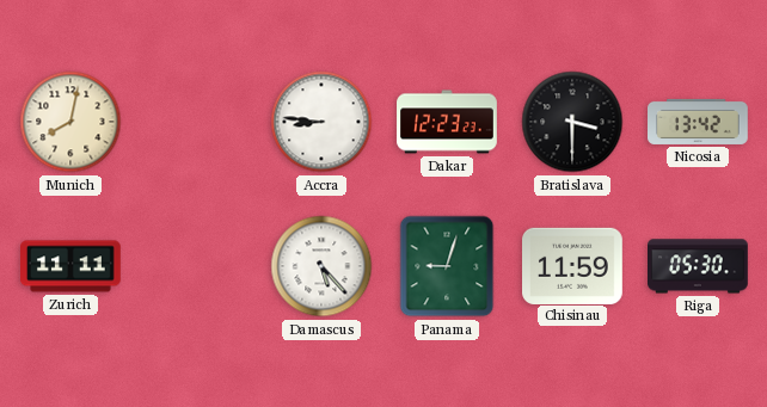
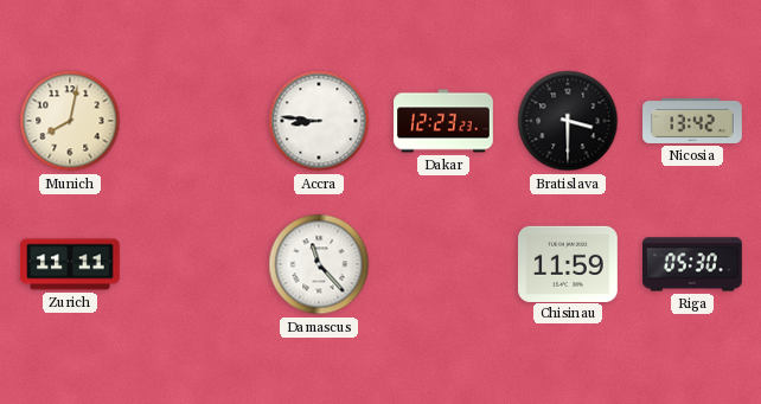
Damascus: 5:23 -> 11:23 (319, 264)
Panama: 9:03 -> none (447, 266)
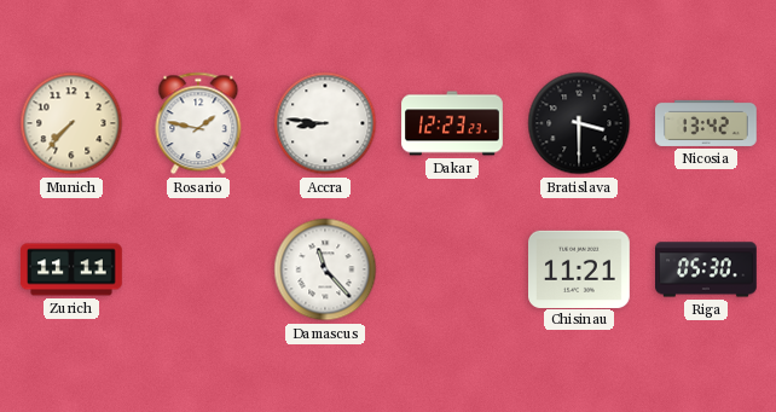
Munich: 8:02 -> 7:37 (71, 123)
Rosario: none -> 1:47 (198, 123)
Chisinau: 11:59 -> 11:21 (580, 268)
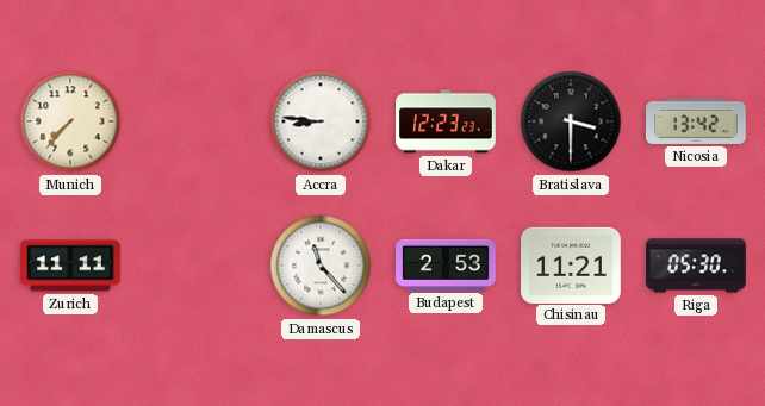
Rosario: 1:47 -> none (198, 123)
Budapest: none -> 2:53 (447, 264)
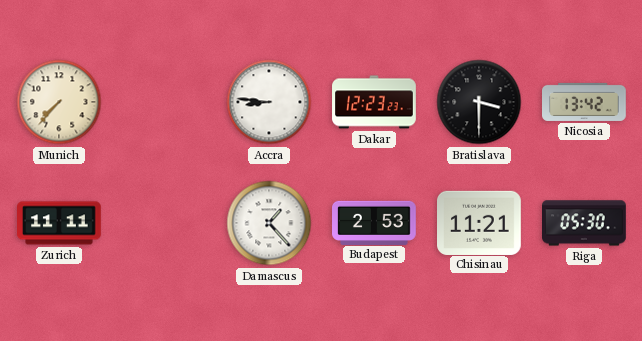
Damascus: 11:23 -> 1:23 (269, 223)
